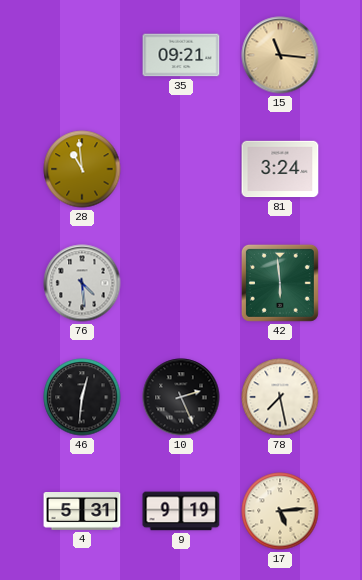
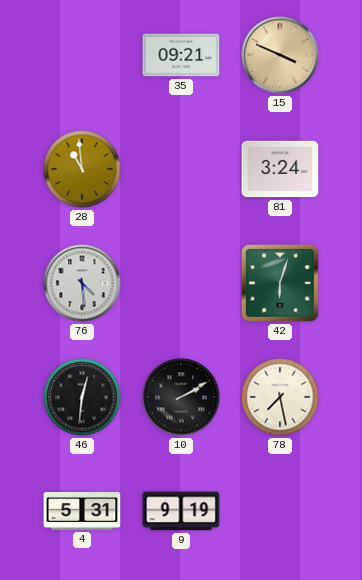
15: 11:16 -> 3:49 (280, 55)
42: 5:59 -> 6:03 (280, 283)
10: 2:26 -> 2:10 (181, 397)
17: 5:14 -> none (280, 511)
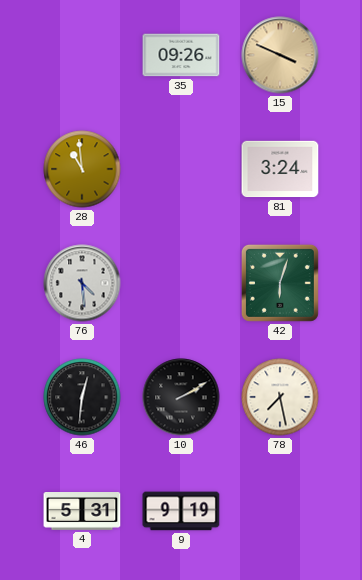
35: 09:21 -> 09:26 (181, 55)
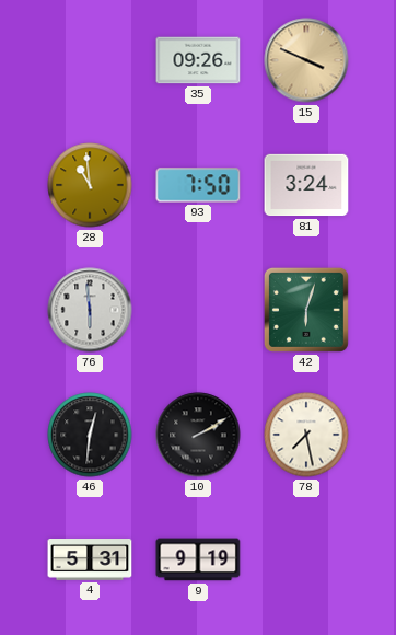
93: none -> 7:50 (198, 185)
76: 4:29 -> 5:59 (90, 310)
